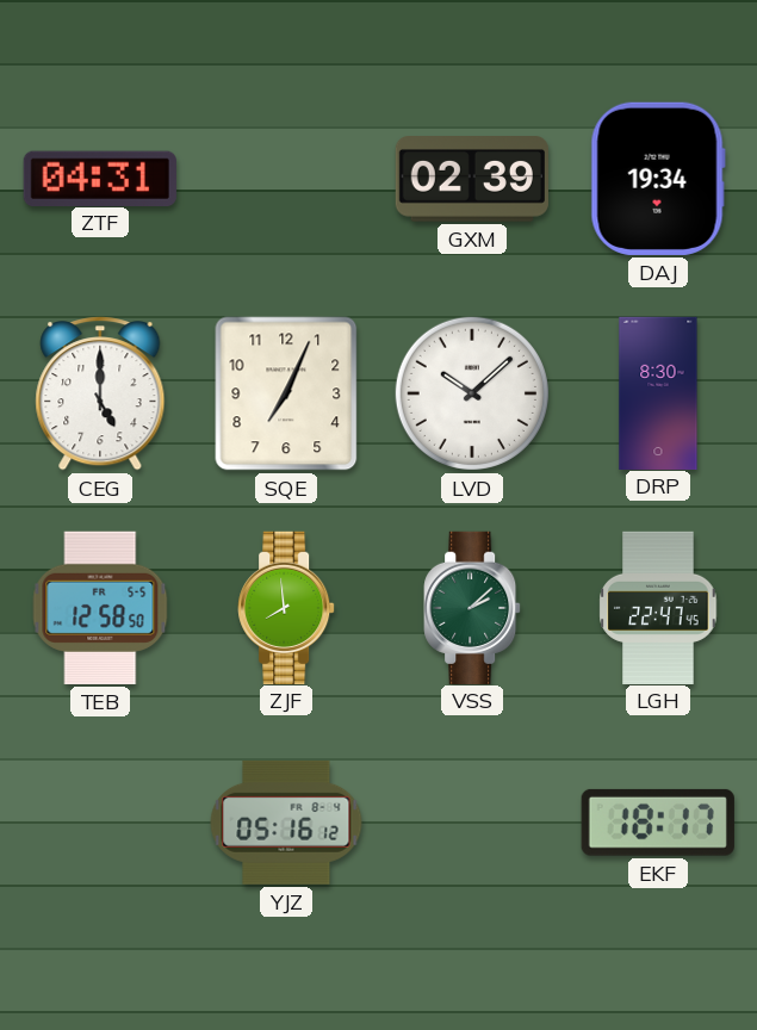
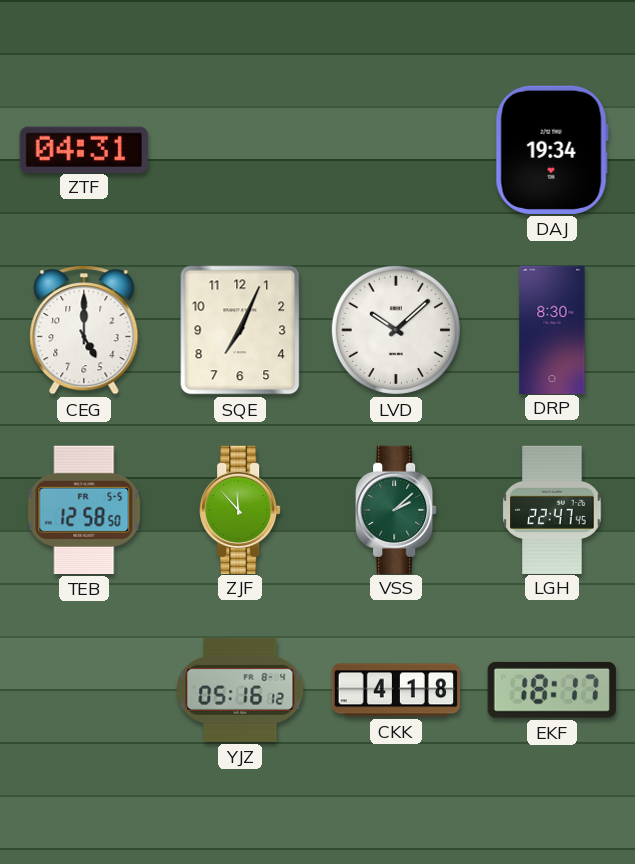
GXM: 02:39 -> none (472, 179)
ZJF: 7:59 -> 11:53 (240, 509)
CKK: none -> 4:18 (395, 690)
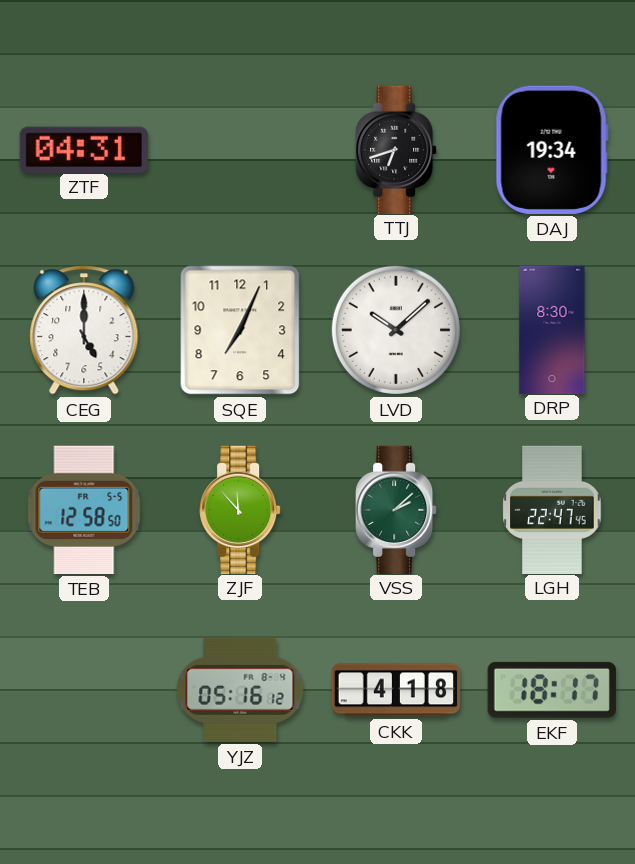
TTJ: none -> 6:42 (396, 149)
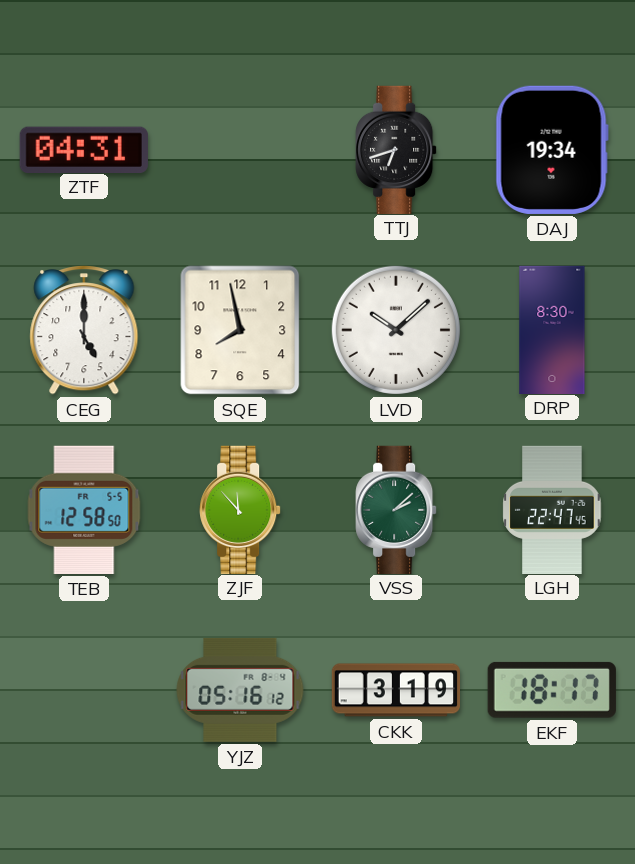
SQE: 7:04 -> 7:58 (240, 330)
CKK: 4:18 -> 3:19 (395, 690)
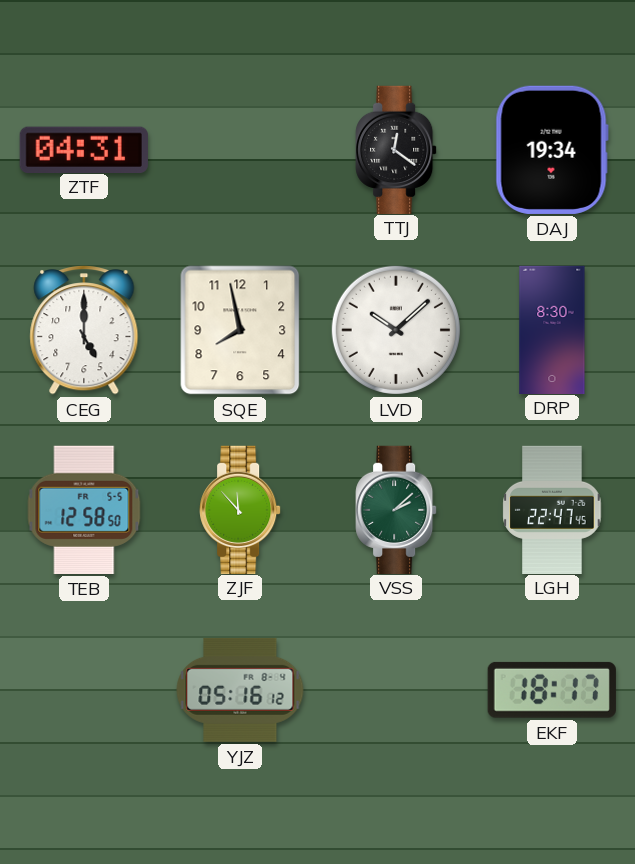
TTJ: 6:42 -> 12:21 (396, 149)
CKK: 3:19 -> none (395, 690)
